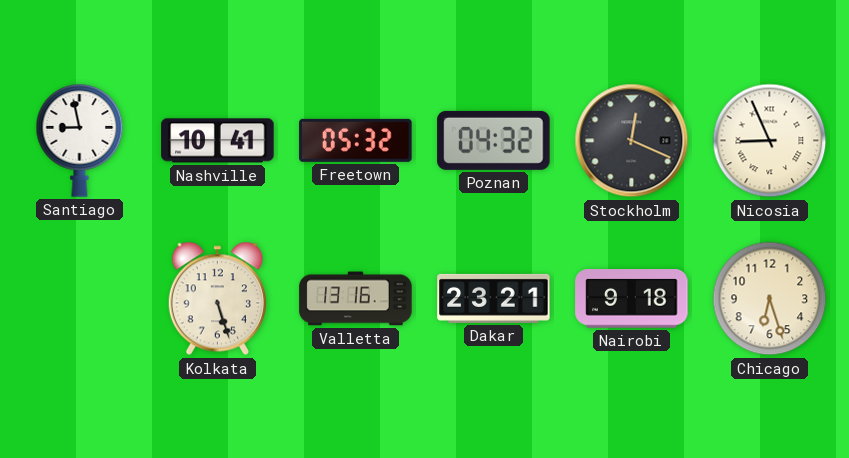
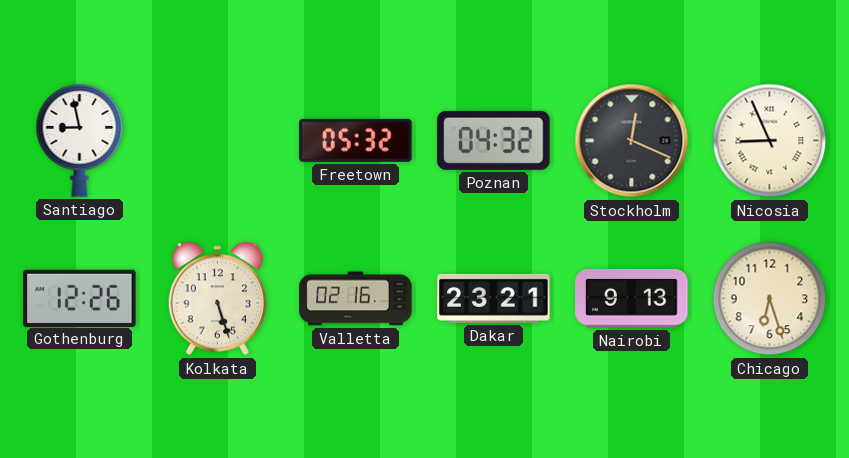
Nashville: 10:41 -> none (218, 141)
Gothenburg: none -> 12:26 (80, 298)
Valletta: 13:16 -> 02:16 (356, 299)
Nairobi: 9:18 -> 9:13 (632, 299)
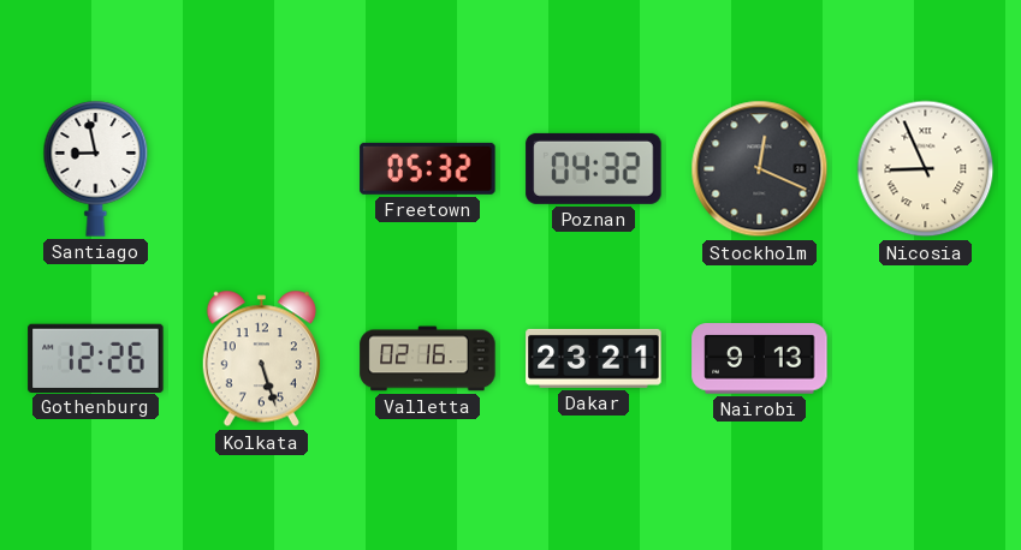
Chicago: 6:27 -> none (770, 299)
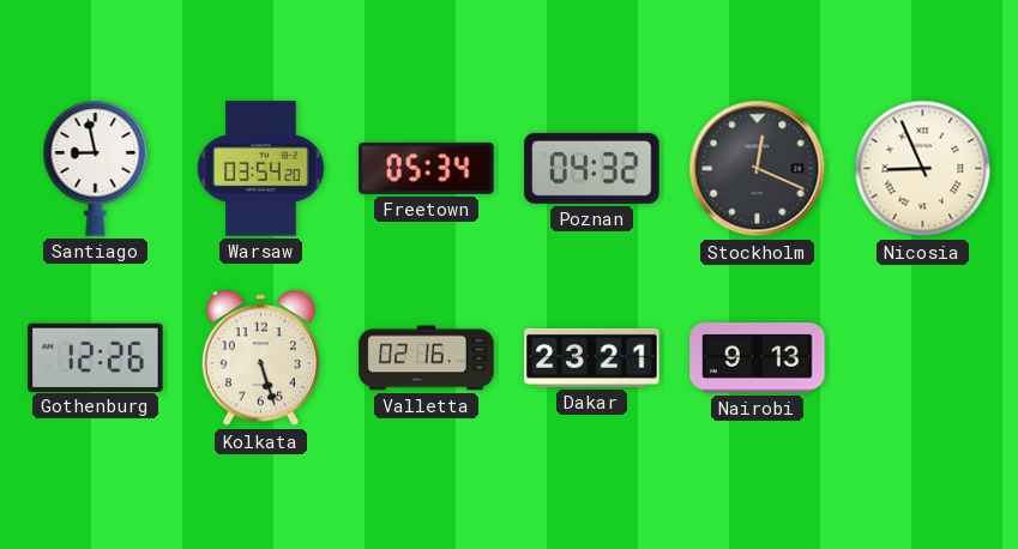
Warsaw: none -> 03:54 (261, 169)
Freetown: 05:32 -> 05:34 (427, 168)
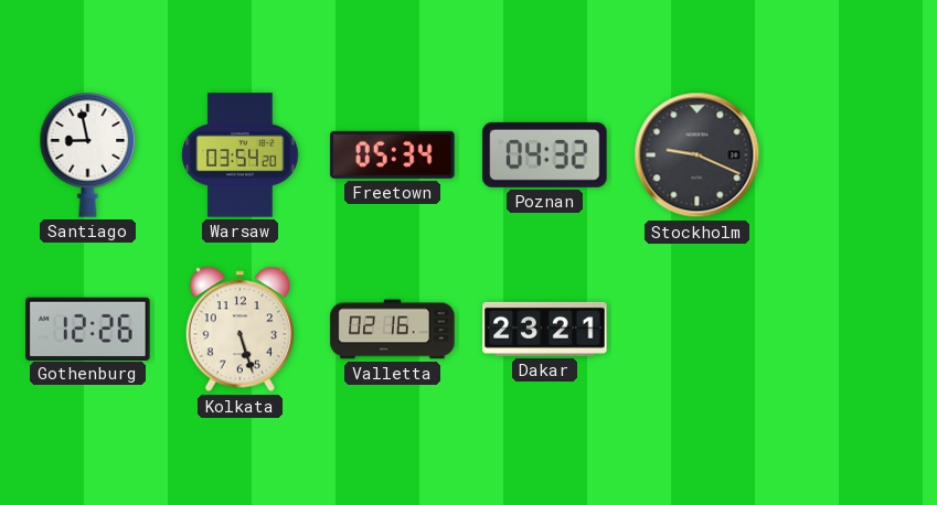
Stockholm: 12:19 -> 9:19 (698, 155)
Nicosia: 8:56 -> none (923, 169)
Nairobi: 9:13 -> none (758, 358)
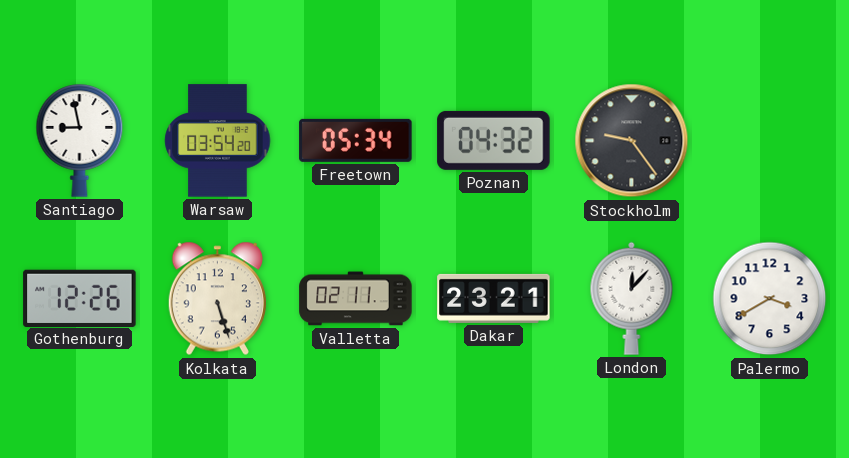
Stockholm: 9:19 -> 9:24 (632, 141)
Valletta: 02:16 -> 02:11 (356, 299)
London: none -> 12:07 (632, 298)
Palermo: none -> 3:40 (770, 299)
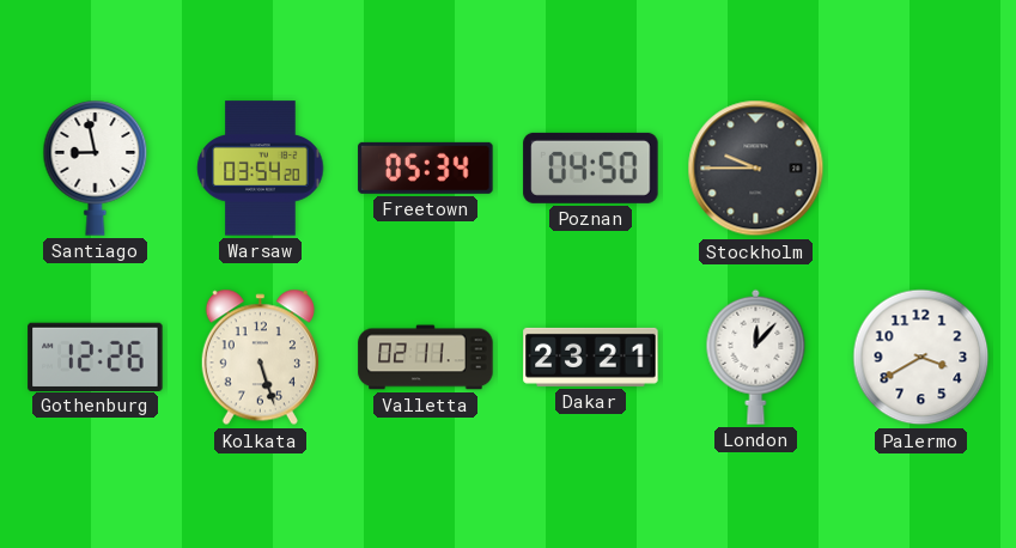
Poznan: 04:32 -> 04:50 (591, 168)
Stockholm: 9:24 -> 9:45 (756, 169)
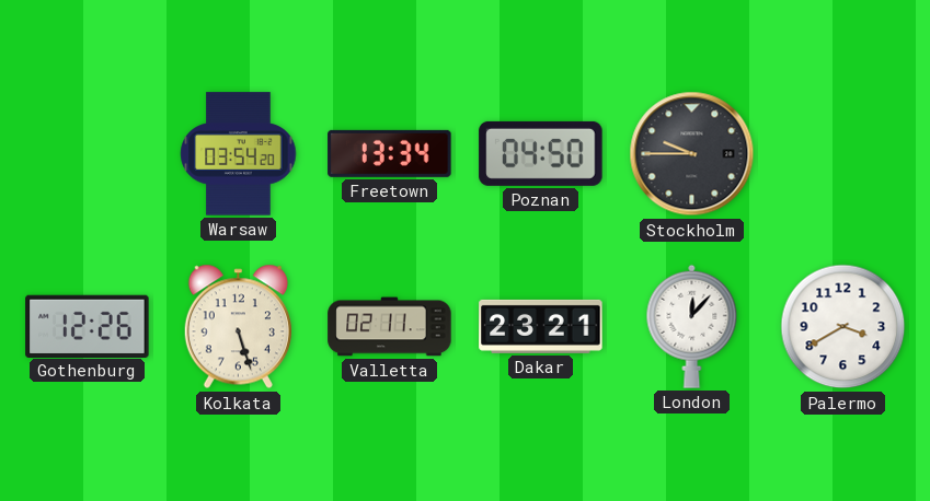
Santiago: 8:58 -> none (96, 169)
Freetown: 05:34 -> 13:34 (390, 153)
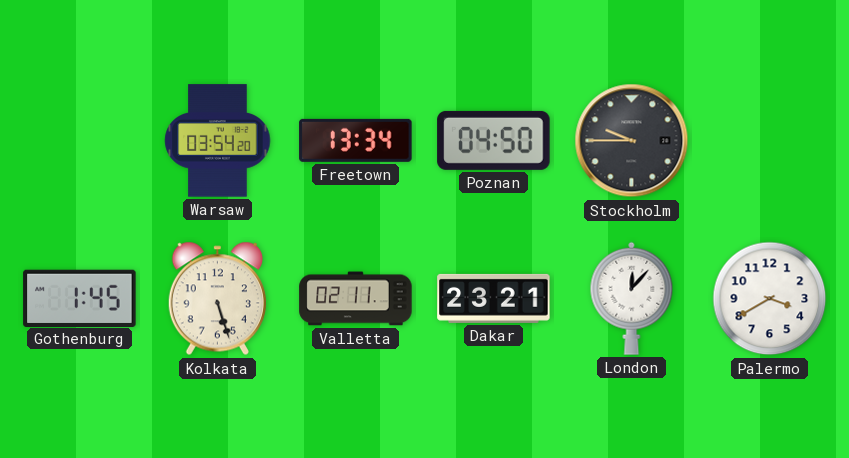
Gothenburg: 12:26 -> 1:45 (80, 298)
